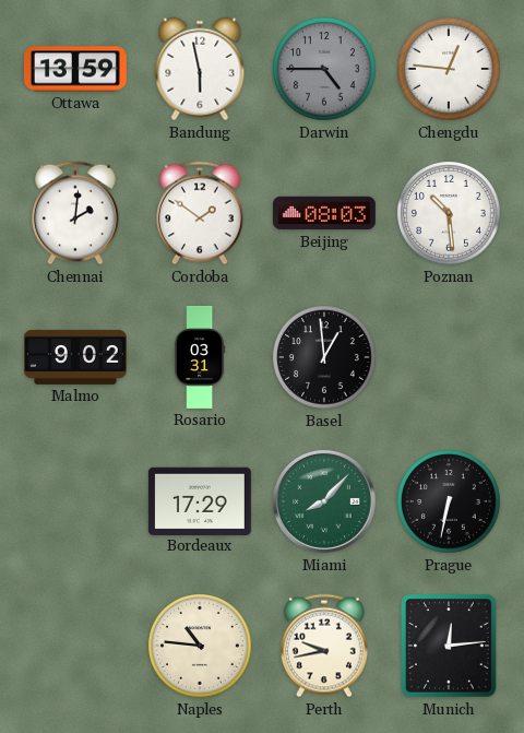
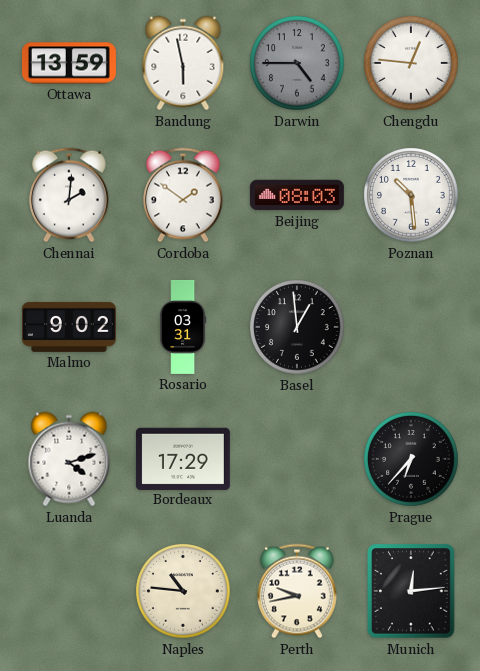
Luanda: none -> 4:12 (69, 459)
Miami: 8:07 -> none (324, 501)
Prague: 6:32 -> 6:37 (411, 459)
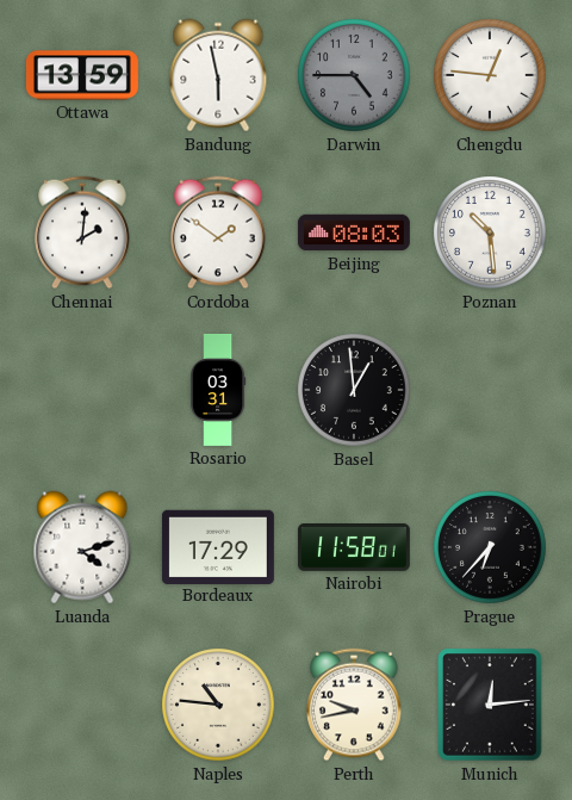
Malmo: 9:02 -> none (69, 327)
Nairobi: none -> 11:58 (354, 548)
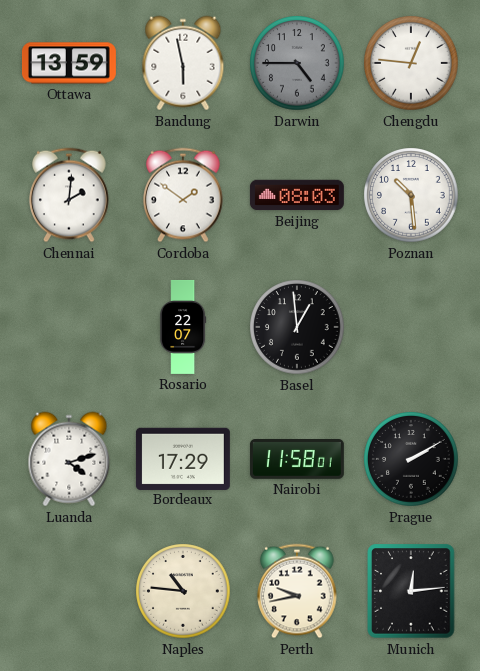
Rosario: 03:31 -> 22:07 (184, 327)
Prague: 6:37 -> 2:10 (411, 459)
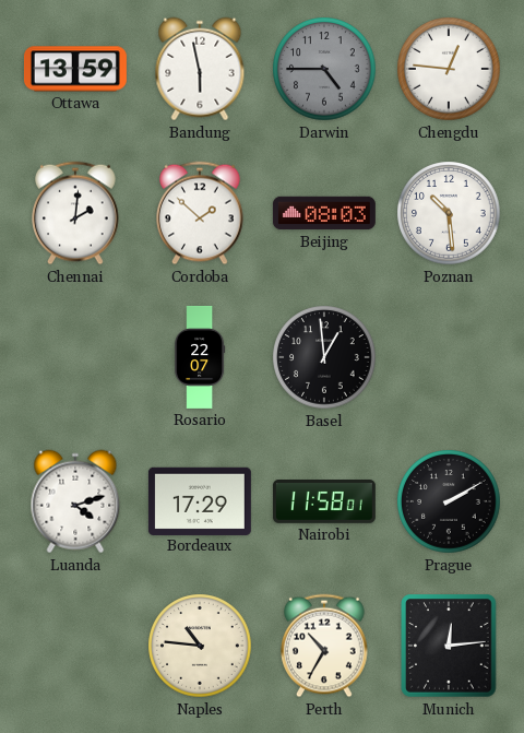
Cordoba: 1:51 -> 1:52 (200, 213)
Perth: 9:43 -> 10:35 (324, 646)
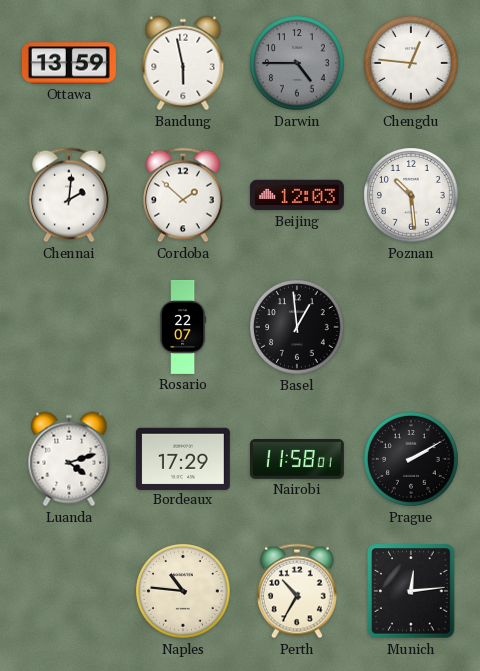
Beijing: 08:03 -> 12:03 (297, 195)
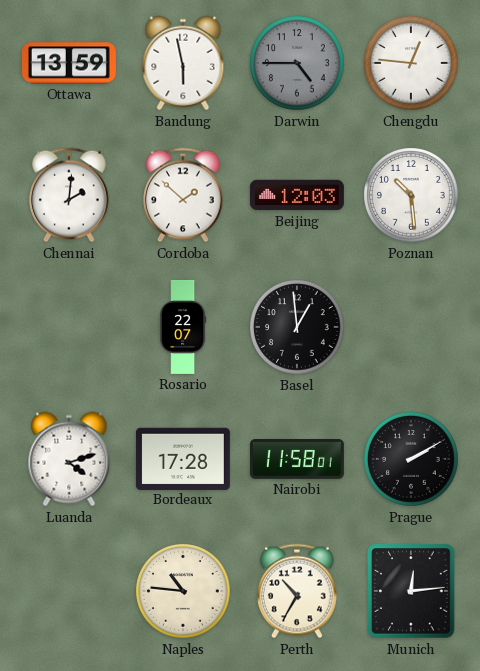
Bordeaux: 17:29 -> 17:28 (183, 458)
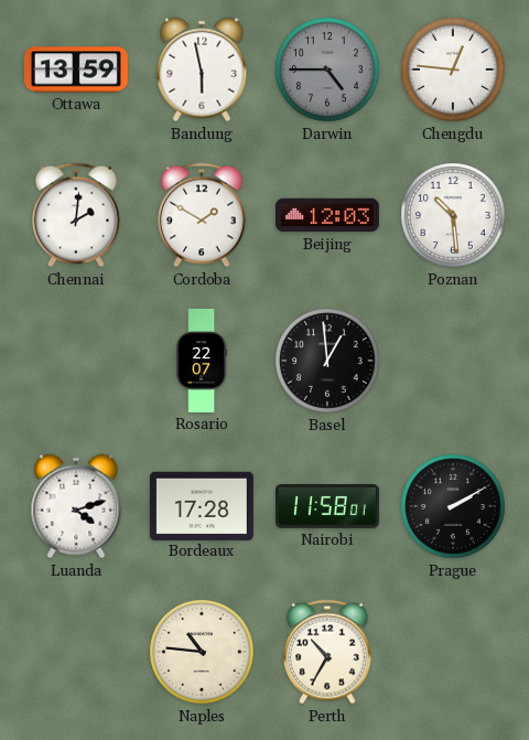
Cordoba: 1:52 -> 1:50 (202, 215)
Munich: 12:14 -> none (411, 591)
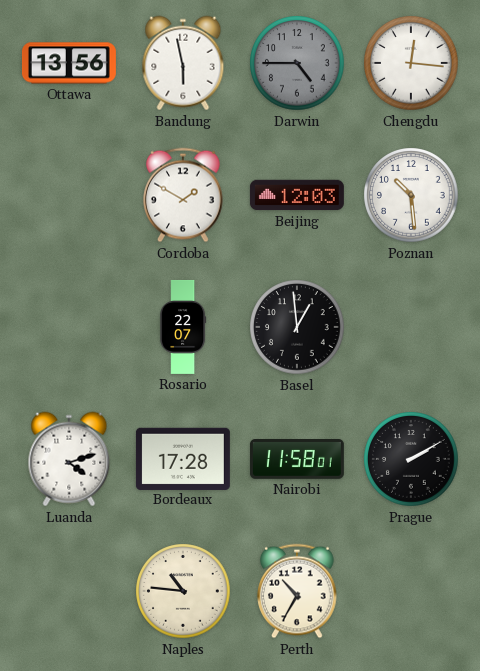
Ottawa: 13:59 -> 13:56 (69, 63)
Chengdu: 12:46 -> 12:16 (411, 63)
Chennai: 2:01 -> none (76, 215)
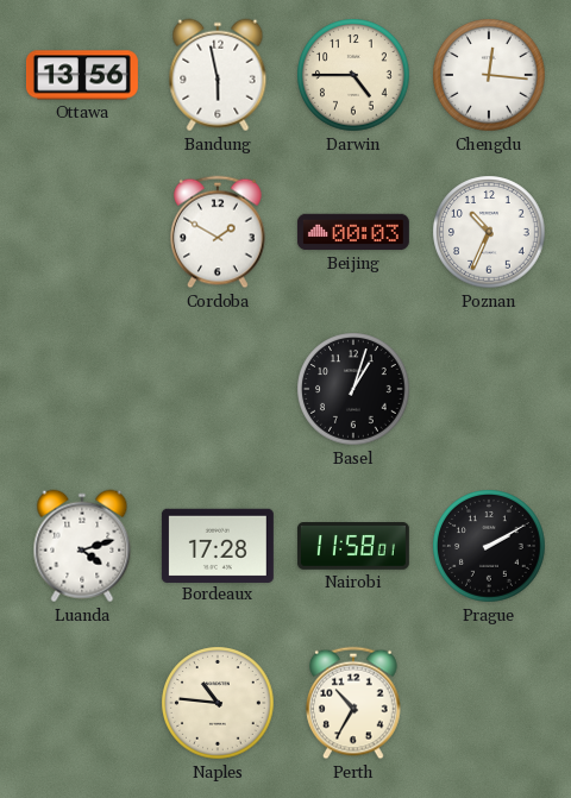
Darwin dial: grey -> cream (353, 75)
Beijing: 12:03 -> 00:03 (353, 232)
Poznan: 10:29 -> 10:34 (489, 232)
Rosario: 22:07 -> none (184, 327)
Basel: 12:59 -> 1:03 (353, 389)
